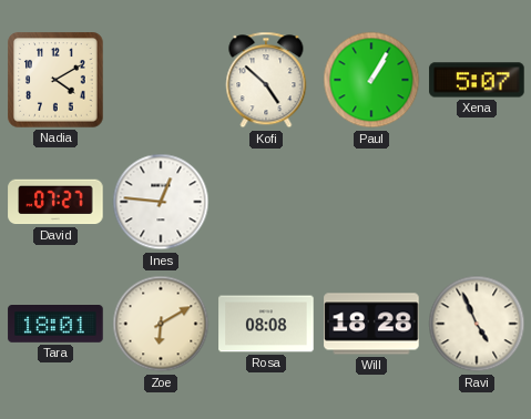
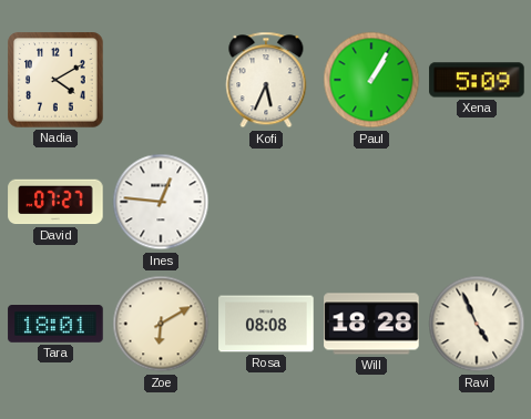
Kofi: 4:52 -> 5:34 (266, 80)
Xena: 5:07 -> 5:09 (477, 80)
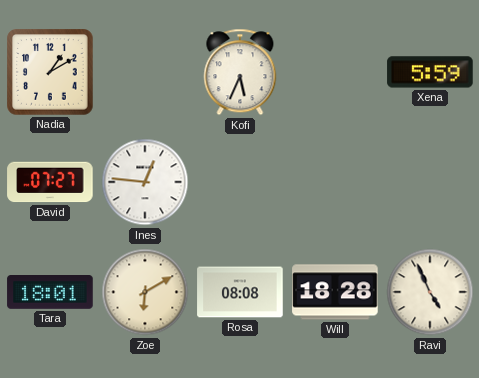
Nadia: 4:10 -> 1:10 (50, 72)
Paul: 1:05 -> none (371, 80)
Xena: 5:09 -> 5:59 (430, 72)
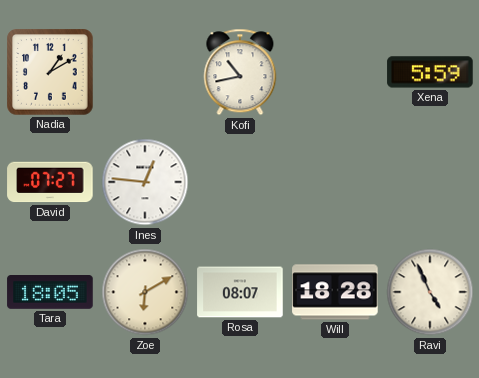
Kofi: 5:34 -> 10:43 (240, 72)
Tara: 18:01 -> 18:05 (50, 293)
Rosa: 08:08 -> 08:07 (240, 292)
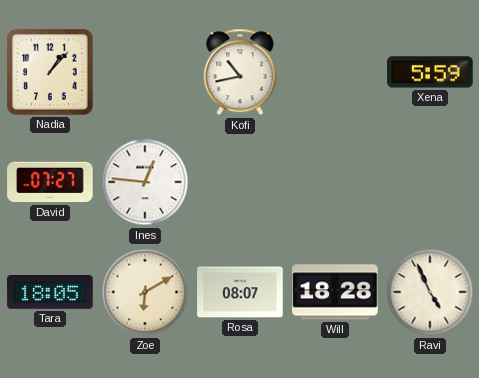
Nadia: 1:10 -> 1:07 (50, 72)
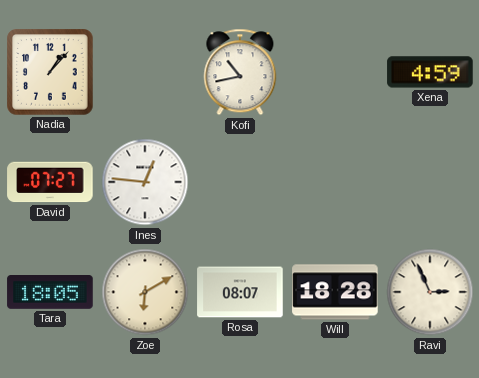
Xena: 5:59 -> 4:59 (430, 72)
Ravi: 4:56 -> 2:56 (430, 292)
